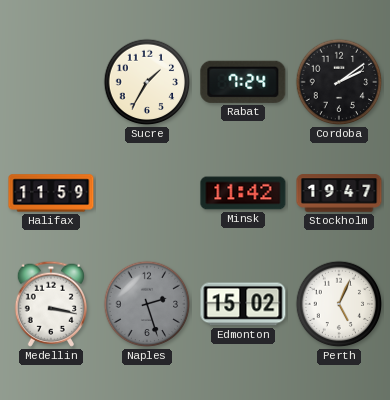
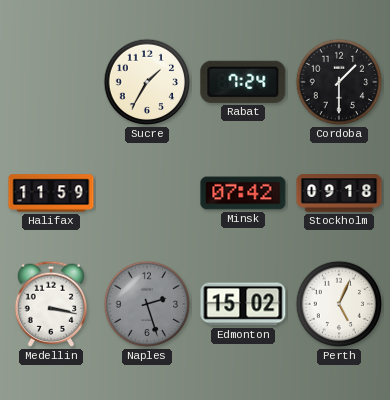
Cordoba: 2:09 -> 1:30 (339, 82)
Minsk: 11:42 -> 07:42 (243, 193)
Stockholm: 19:47 -> 09:18 (339, 193)
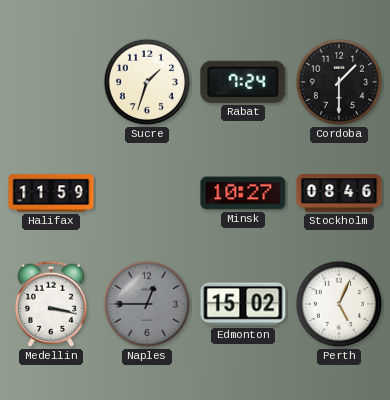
Sucre: 1:35 -> 1:33 (147, 82)
Minsk: 07:42 -> 10:27 (243, 193)
Stockholm: 09:18 -> 08:46 (339, 193)
Naples: 2:27 -> 12:45 (147, 304)
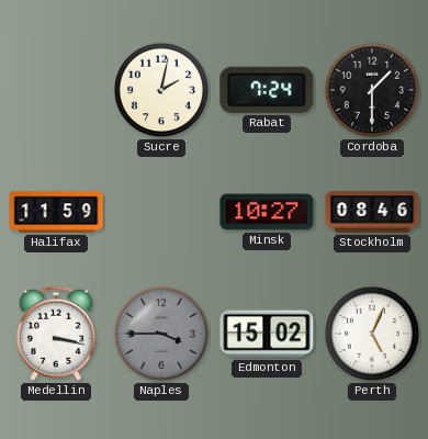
Sucre: 1:33 -> 2:02 (161, 90)
Naples: 12:45 -> 3:45 (161, 334)
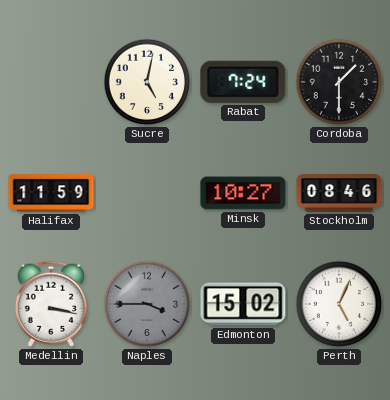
Sucre: 2:02 -> 5:02 (147, 82)
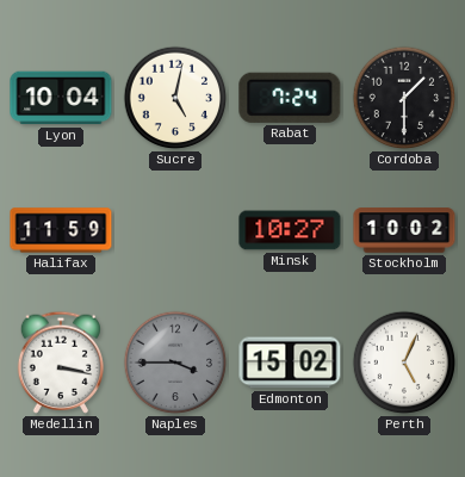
Lyon: none -> 10:04 (61, 98)
Stockholm: 08:46 -> 10:02 (404, 230)
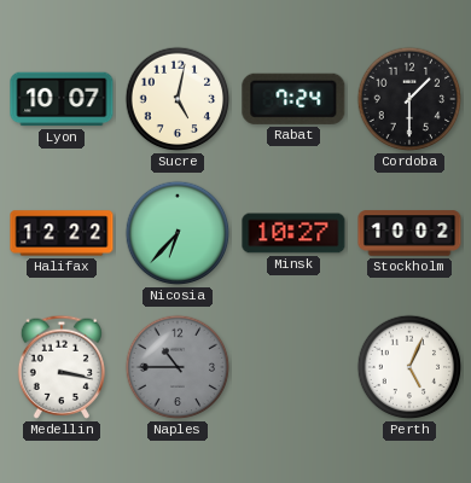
Lyon: 10:04 -> 10:07 (62, 99)
Halifax: 11:59 -> 12:22 (62, 233)
Nicosia: none -> 6:37 (178, 233)
Naples: 3:45 -> 10:45 (178, 367)
Edmonton: 15:02 -> none (290, 363)
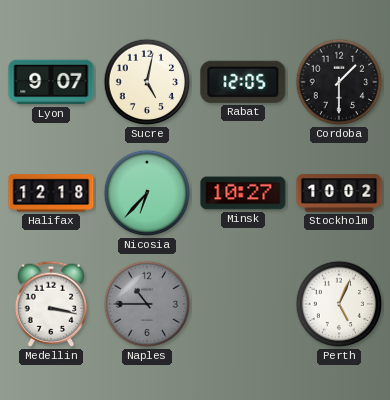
Lyon: 10:07 -> 9:07 (51, 82)
Rabat: 7:24 -> 12:05 (243, 82)
Halifax: 12:22 -> 12:18 (51, 193)
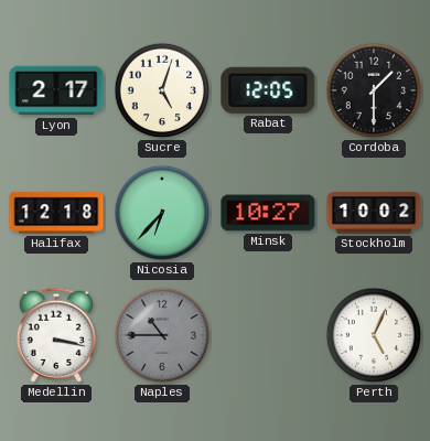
Lyon: 9:07 -> 2:17 (56, 90)
Sucre: 5:02 -> 5:03 (162, 90)
